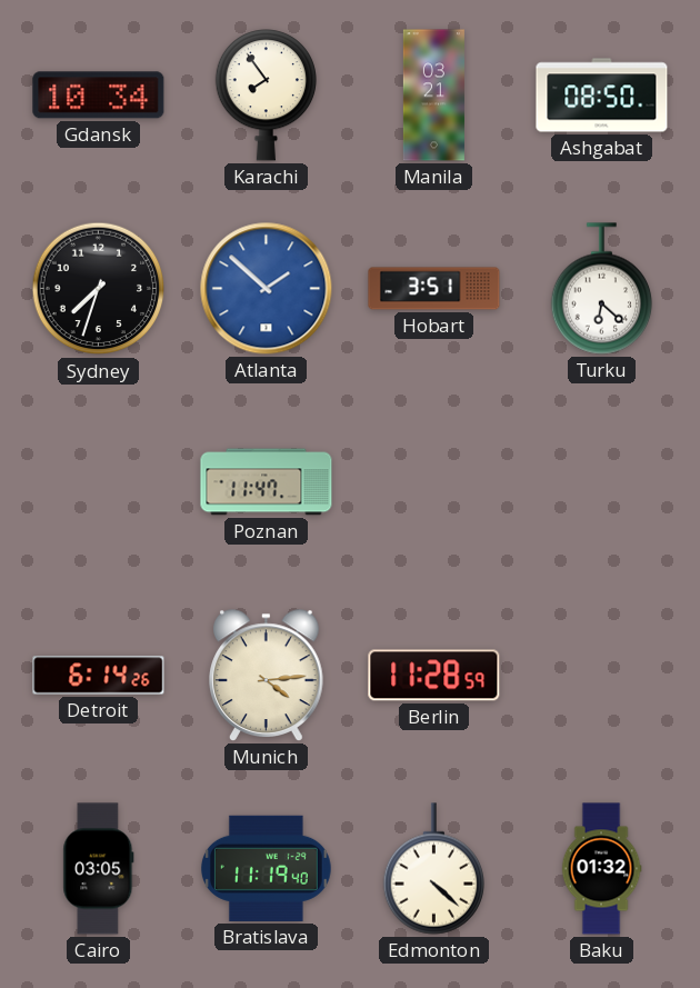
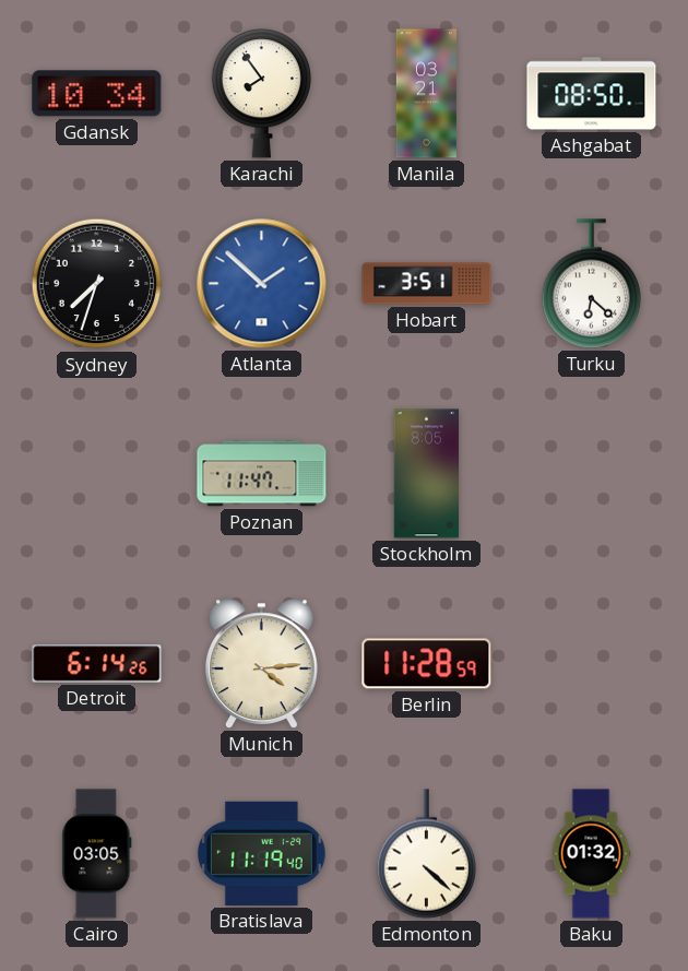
Stockholm: none -> 8:05 (427, 474)
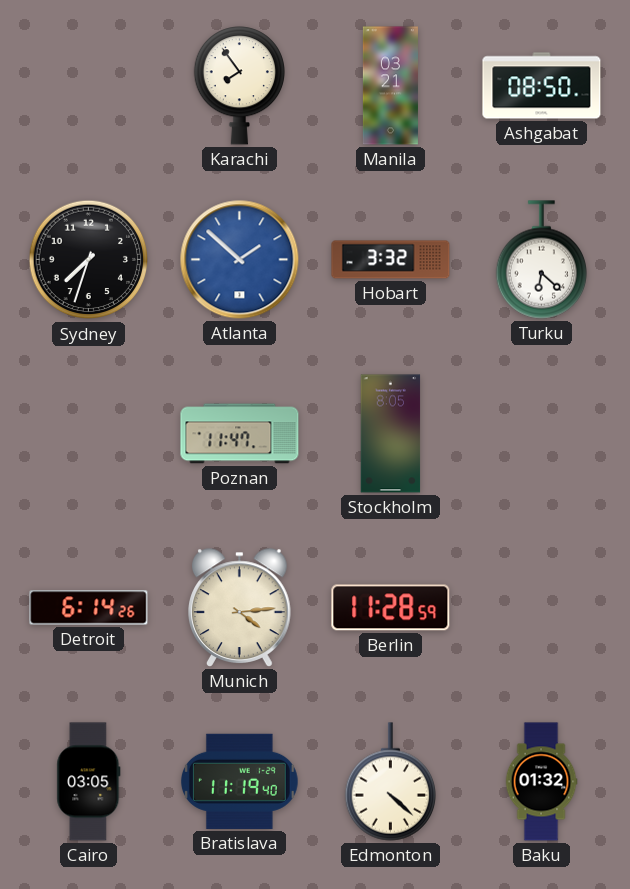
Gdansk: 10:34 -> none (97, 94)
Hobart: 3:51 -> 3:32 (391, 260)
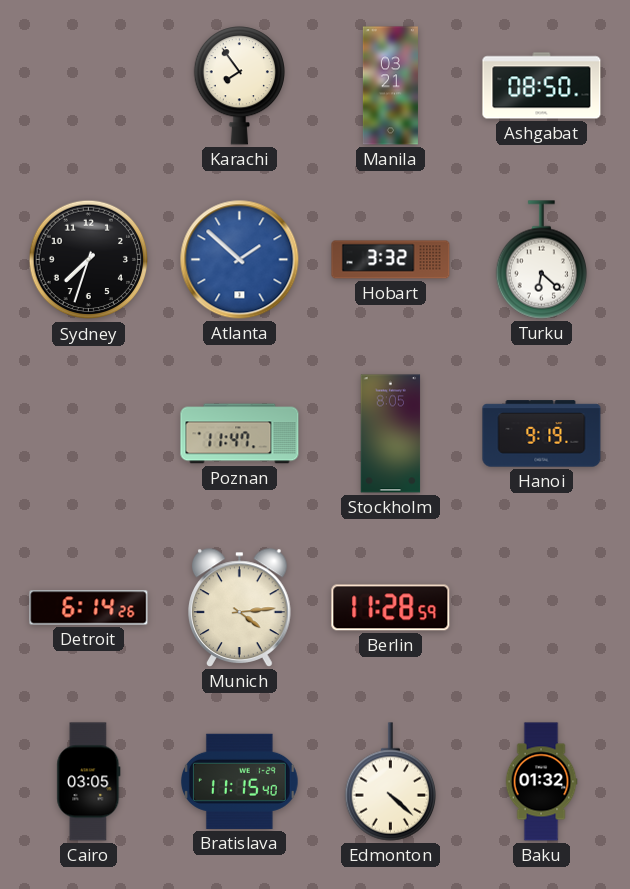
Hanoi: none -> 9:19 (542, 434)
Bratislava: 11:19 -> 11:15 (239, 781)
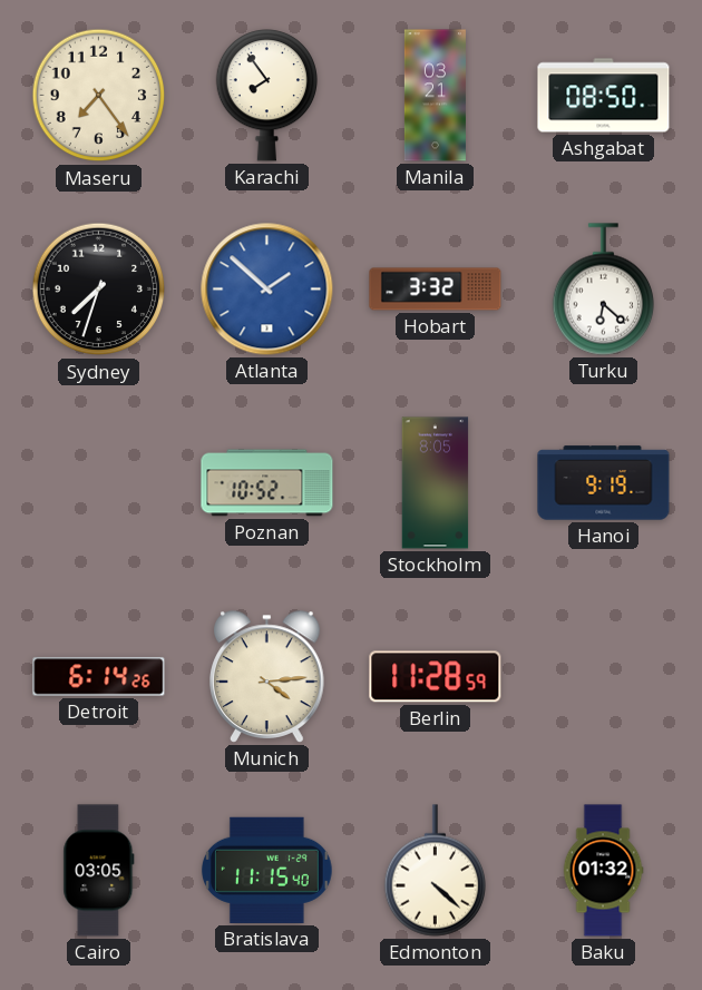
Maseru: none -> 7:24 (99, 96)
Poznan: 11:47 -> 10:52 (267, 483)
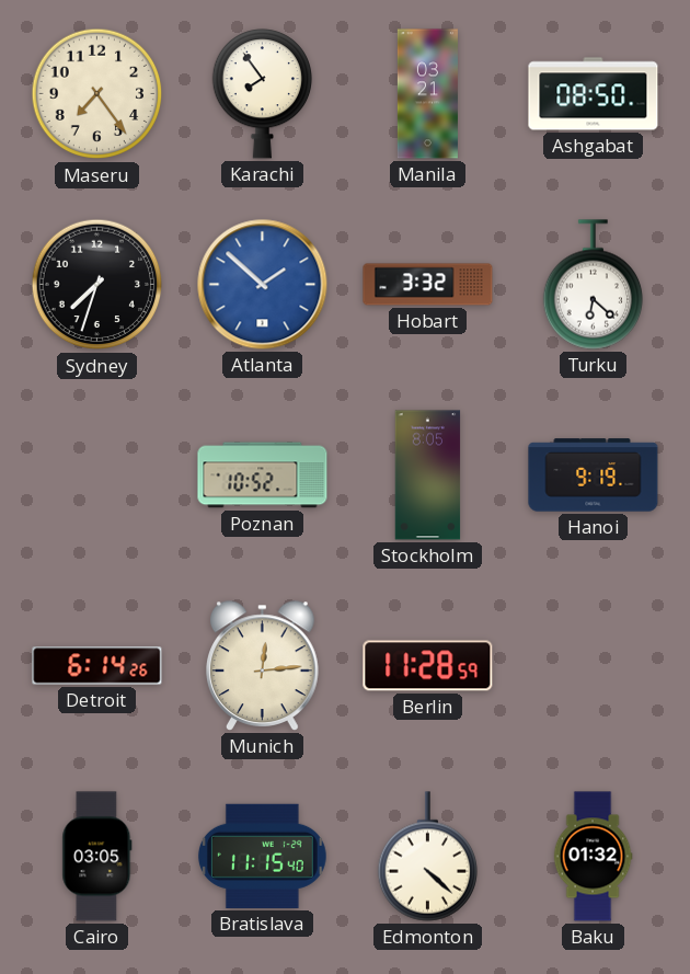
Munich: 4:14 -> 12:14 (263, 666)
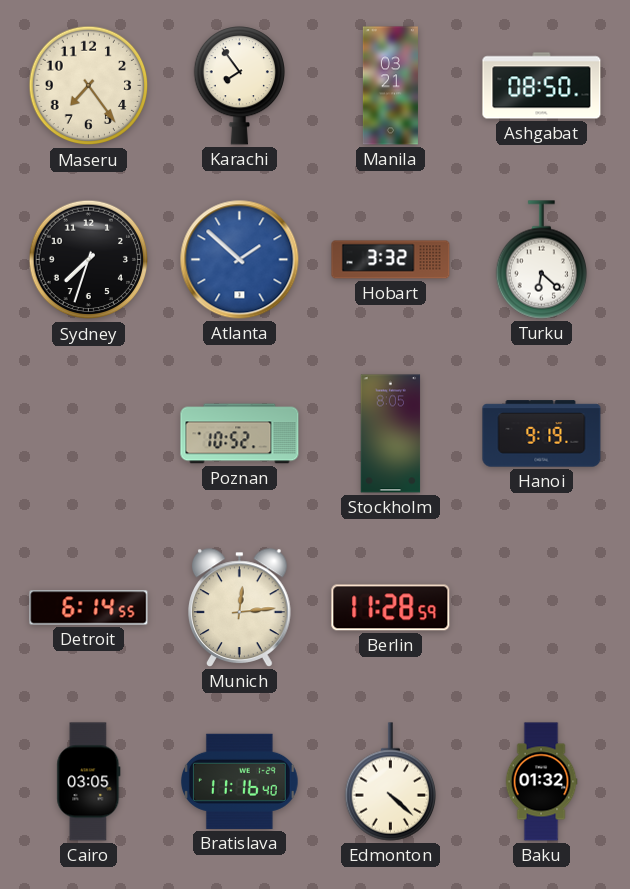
Detroit: 6:14:26 -> 6:14:55 (89, 608)
Bratislava: 11:15 -> 11:16 (239, 781)
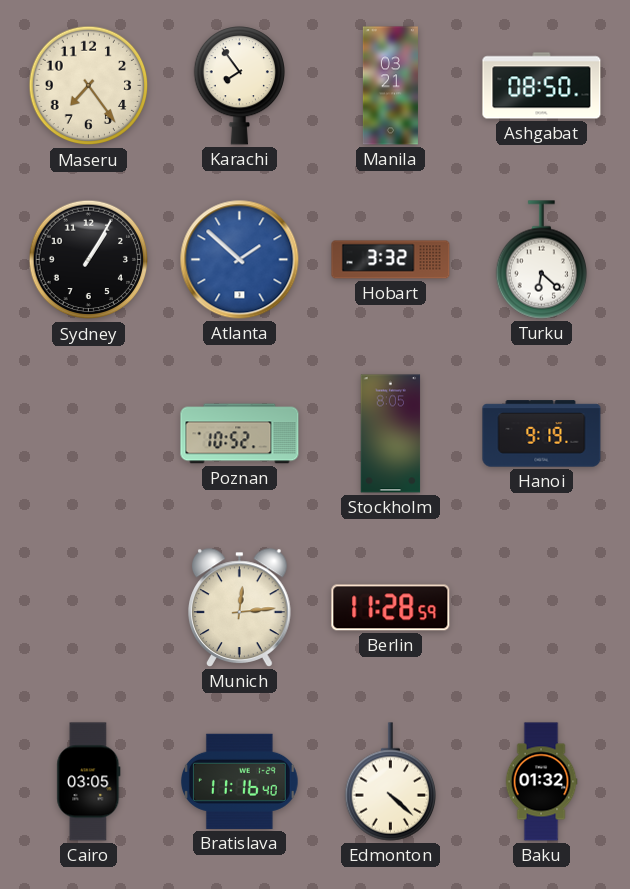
Sydney: 7:33 -> 1:05 (89, 260)
Detroit: 6:14 -> none (89, 608)
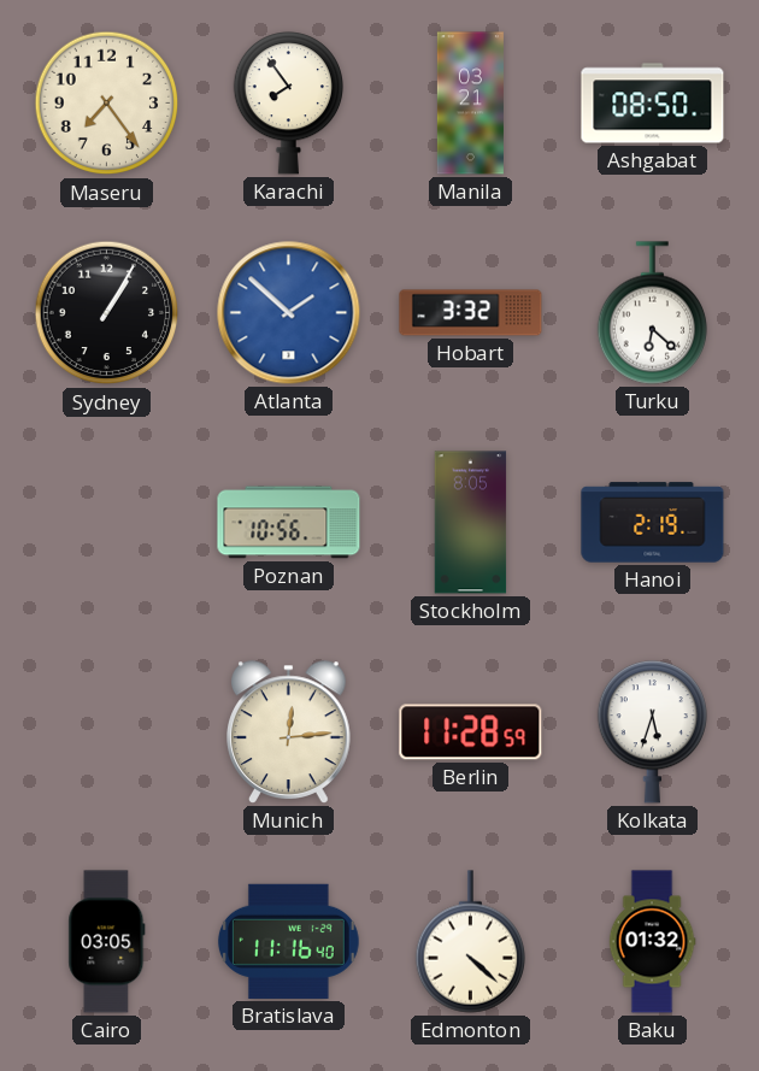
Poznan: 10:52 -> 10:56 (289, 523)
Hanoi: 9:19 -> 2:19 (653, 523)
Kolkata: none -> 5:33 (652, 732)
